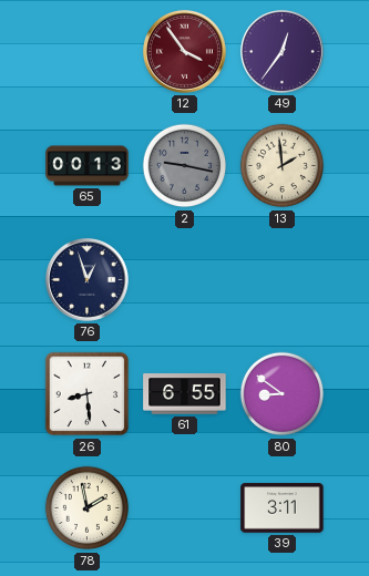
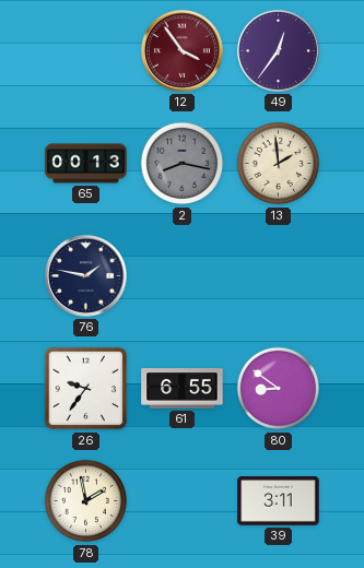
2: 9:17 -> 8:17 (183, 164)
76: 12:57 -> 1:47 (85, 275)
26: 8:29 -> 9:36 (86, 389)
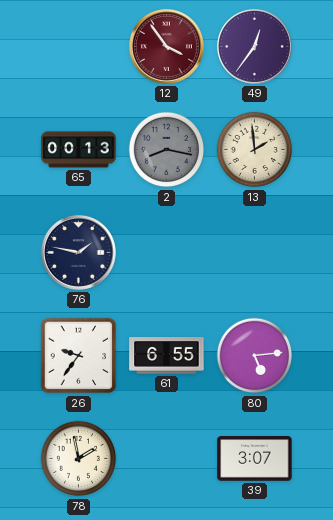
80: 8:51 -> 5:14 (255, 356)
39: 3:11 -> 3:07 (255, 459)
